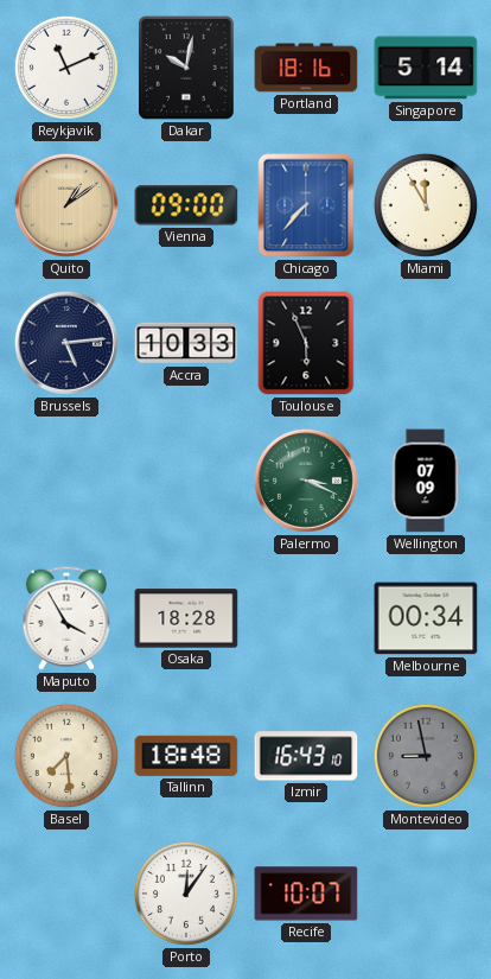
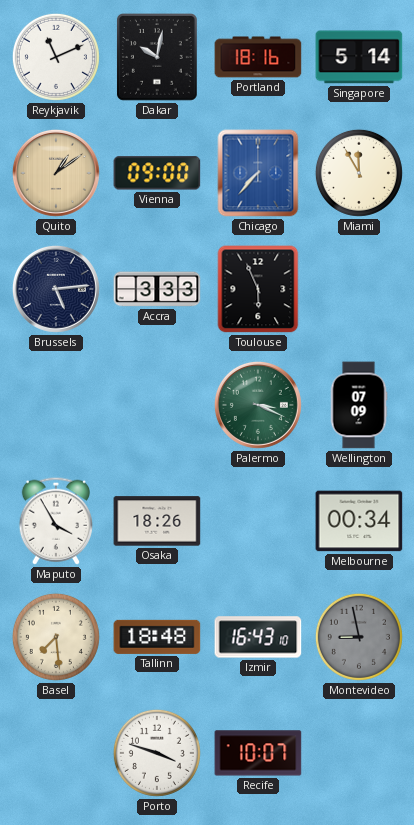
Accra: 10:33 -> 3:33 (157, 289)
Osaka: 18:28 -> 18:26 (157, 521)
Porto: 12:06 -> 3:48 (157, 753)
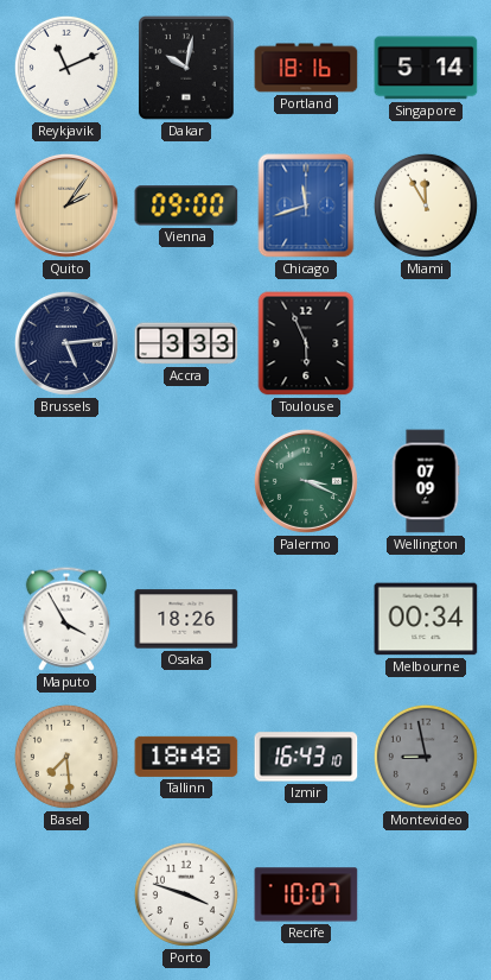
Quito: 1:09 -> 2:06 (66, 206)
Chicago: 7:37 -> 11:42 (306, 206)
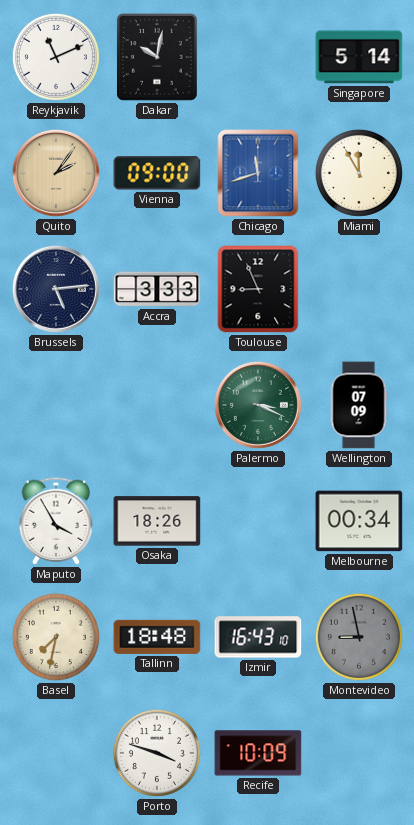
Portland: 18:16 -> none (306, 68)
Toulouse: 5:56 -> 8:56 (258, 289)
Basel: 7:29 -> 7:32 (56, 637)
Recife: 10:07 -> 10:09 (258, 753)
